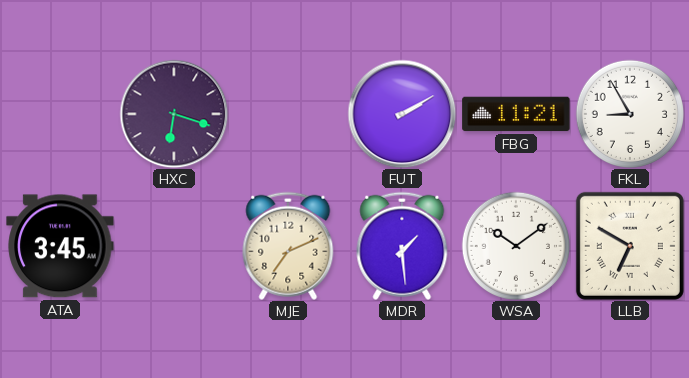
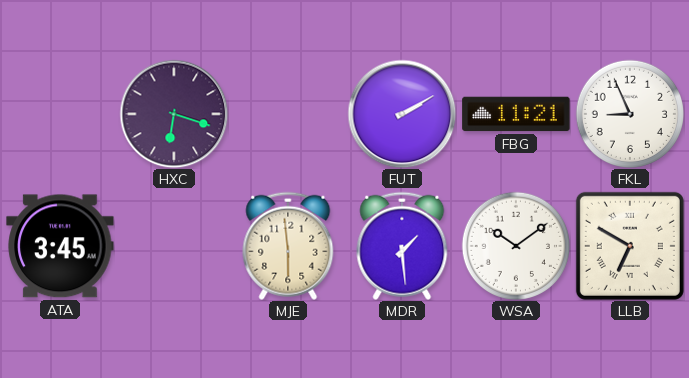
FKL: 8:55 -> 8:56 (630, 114)
MJE: 7:11 -> 5:59 (288, 246)
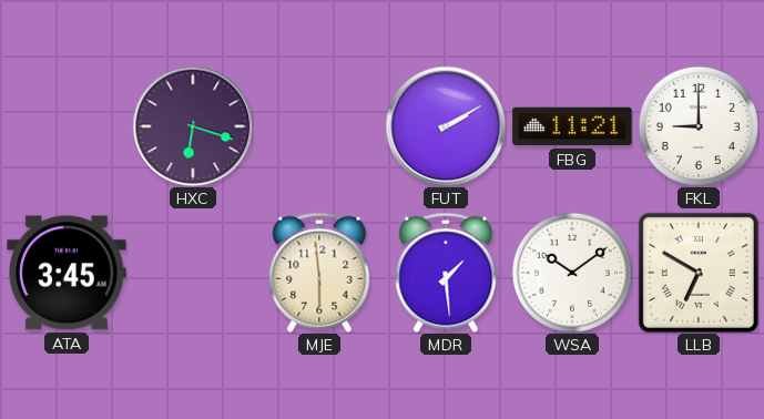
FKL: 8:56 -> 9:00 (699, 126)
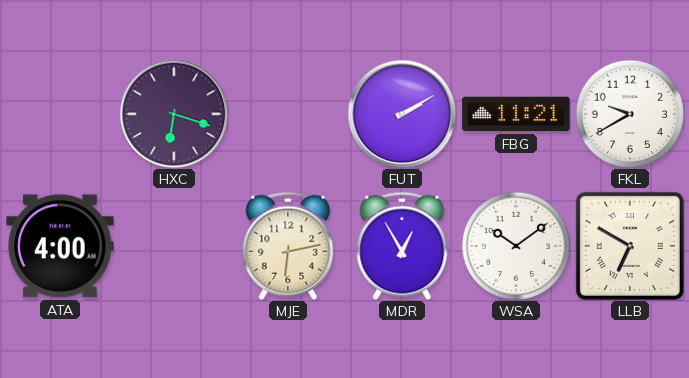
FKL: 9:00 -> 9:40 (630, 114)
ATA: 3:45 -> 4:00 (60, 246)
MJE: 5:59 -> 6:13 (288, 246)
MDR: 1:29 -> 12:55 (402, 246)
